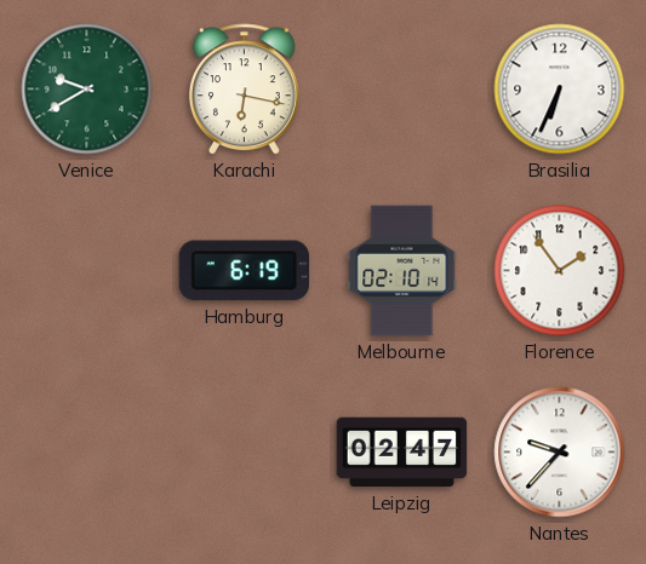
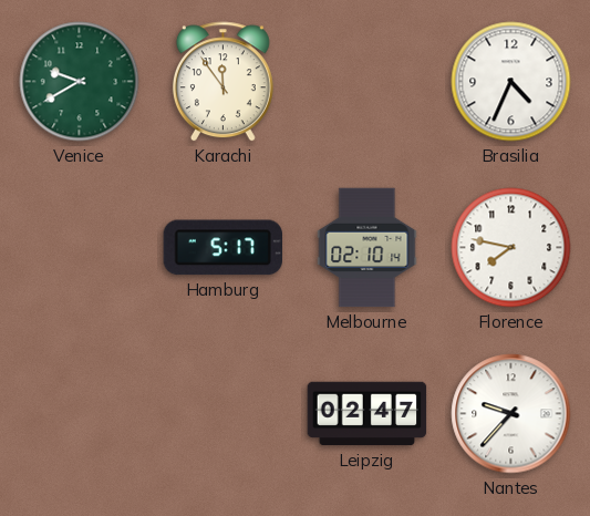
Karachi: 6:17 -> 11:54 (222, 82)
Brasilia: 6:34 -> 4:34 (511, 82)
Hamburg: 6:19 -> 5:17 (222, 248)
Florence: 1:54 -> 7:47 (511, 248)
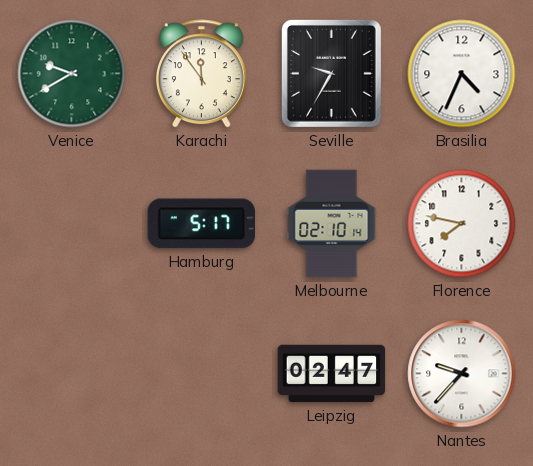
Seville: none -> 9:35 (331, 73)
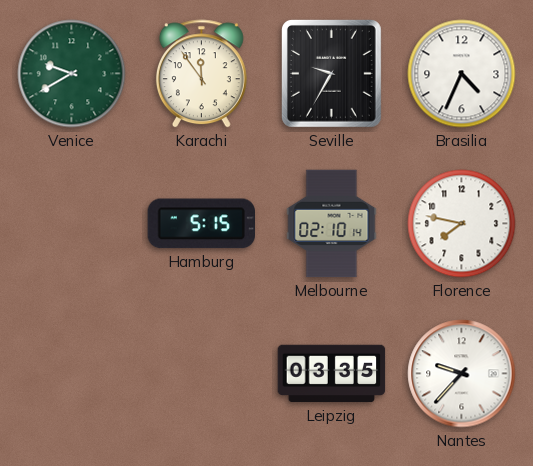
Hamburg: 5:17 -> 5:15 (201, 224)
Leipzig: 02:47 -> 03:35 (332, 374)
